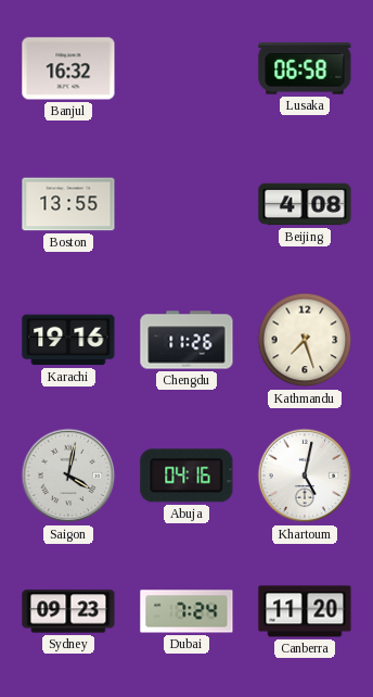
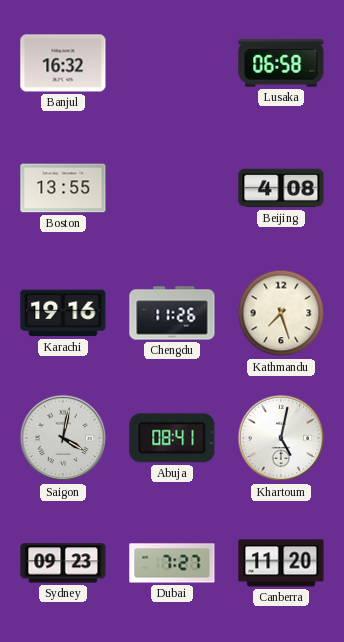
Abuja: 04:16 -> 08:41 (172, 438)
Dubai: 7:24 -> 7:27 (172, 563)
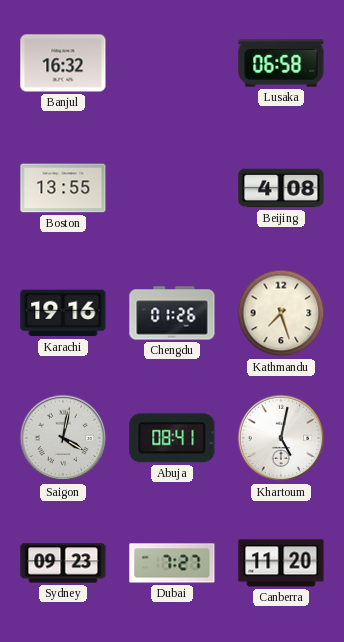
Chengdu: 11:26 -> 01:26 (172, 313)
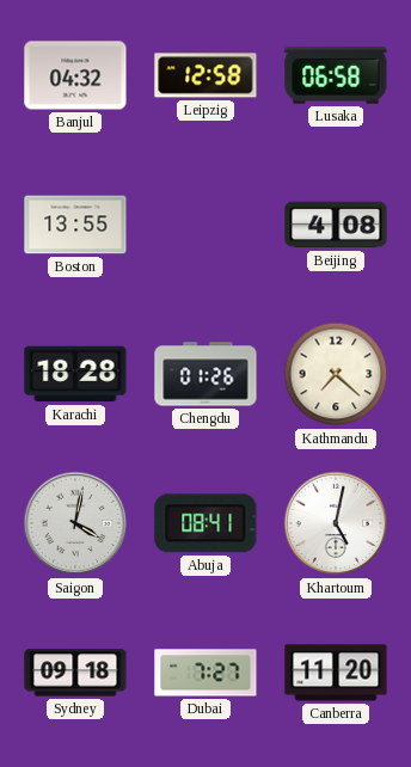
Banjul: 16:32 -> 04:32 (75, 75)
Leipzig: none -> 12:58 (205, 75)
Karachi: 19:16 -> 18:28 (75, 374)
Kathmandu: 7:27 -> 7:22 (336, 374)
Sydney: 09:23 -> 09:18 (75, 673)
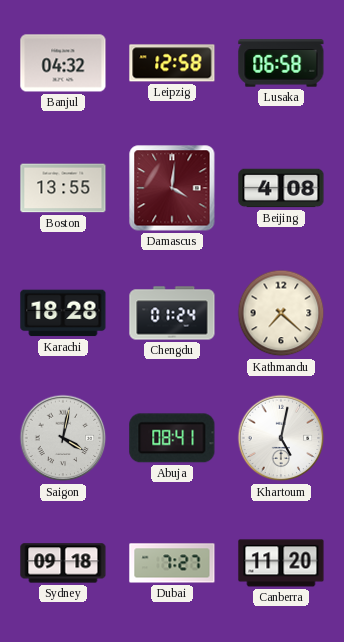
Damascus: none -> 4:01 (172, 188)
Chengdu: 01:26 -> 01:24 (172, 313)
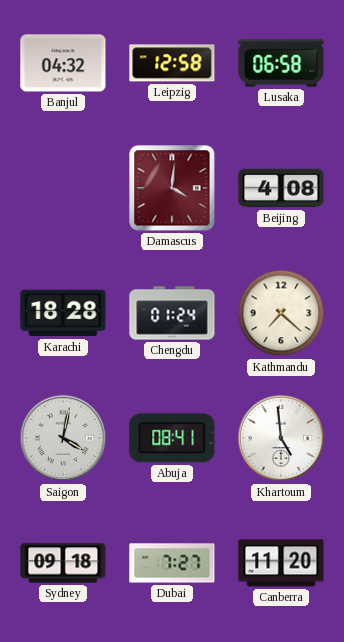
Boston: 13:55 -> none (63, 188)
Khartoum: 5:02 -> 4:59 (281, 438)
